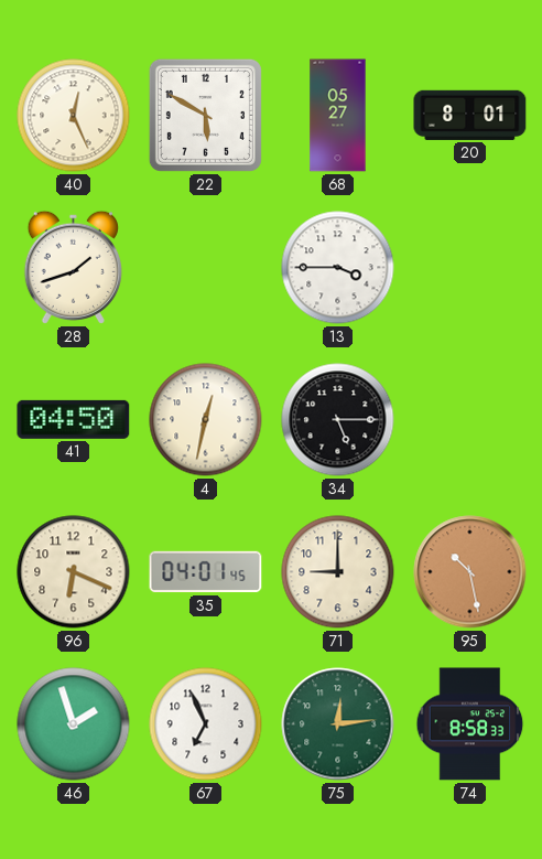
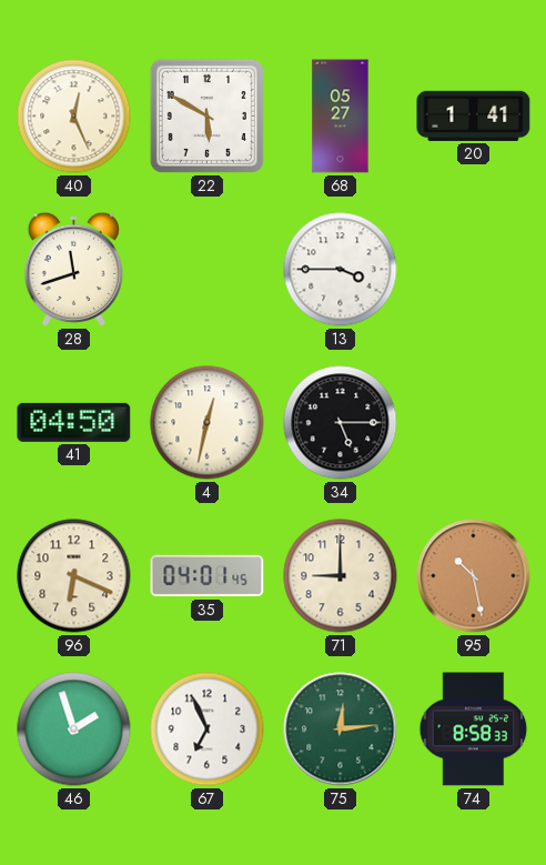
20: 8:01 -> 1:41 (474, 115)
28: 1:42 -> 11:42 (73, 269)
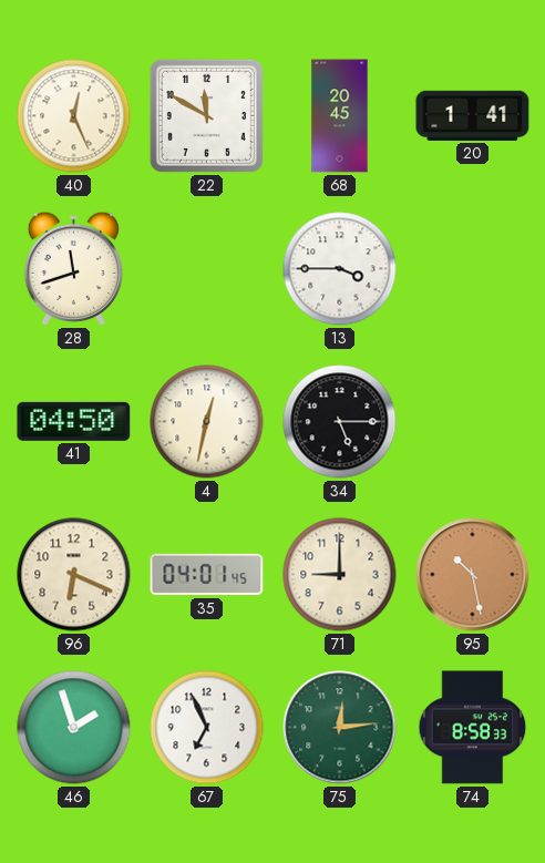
22: 5:50 -> 11:50 (206, 115)
68: 05:27 -> 20:45 (340, 116)
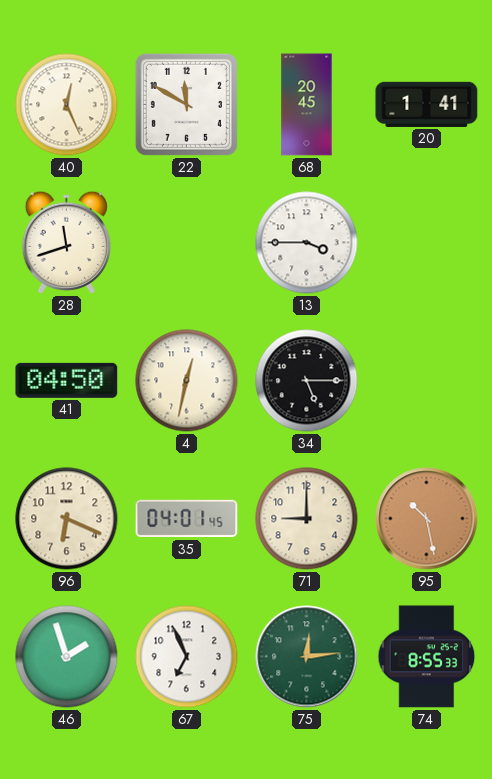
74: 8:58 -> 8:55 (427, 657)
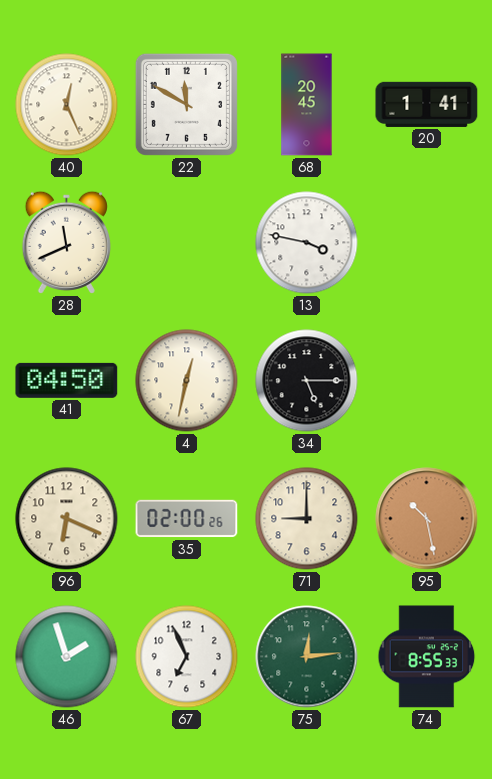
28: 11:42 -> 11:41 (66, 242)
13: 3:45 -> 3:47 (307, 243)
35: 04:01 -> 02:00 (187, 519)
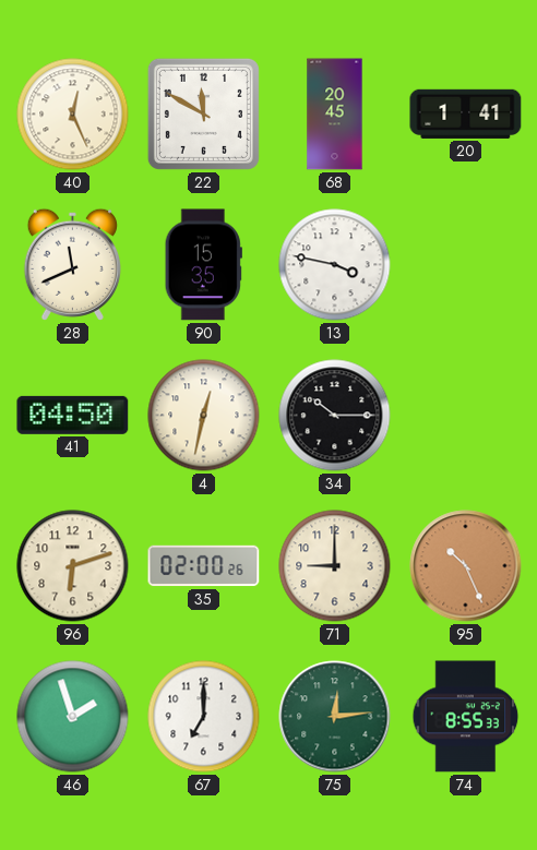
90: none -> 15:35 (203, 265)
34: 5:15 -> 10:15 (335, 416)
96: 6:19 -> 6:12 (73, 566)
95: 10:28 -> 10:26 (466, 566)
67: 6:56 -> 7:00 (204, 717)
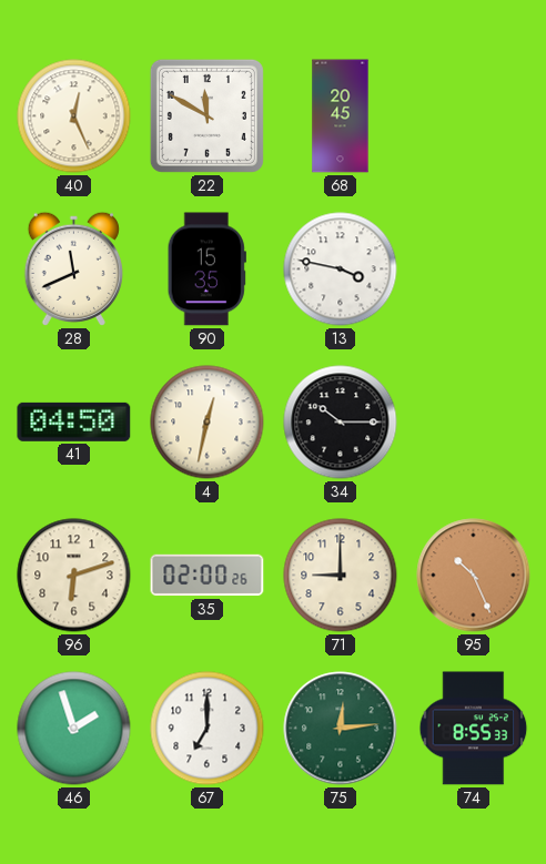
20: 1:41 -> none (466, 113)
